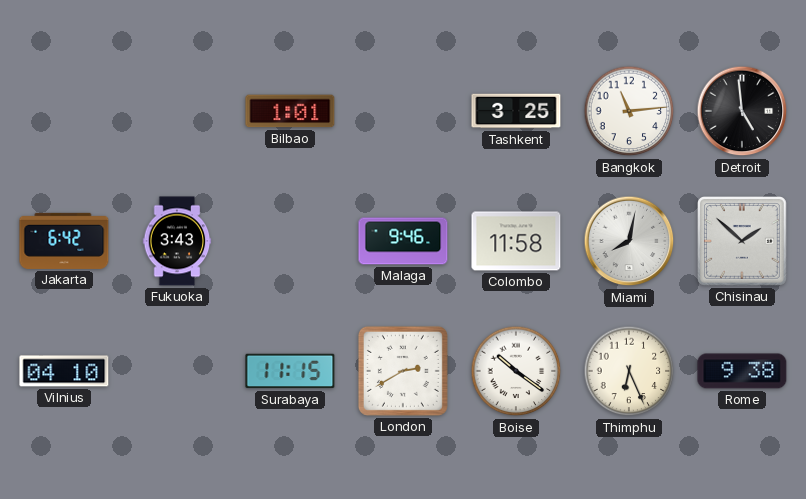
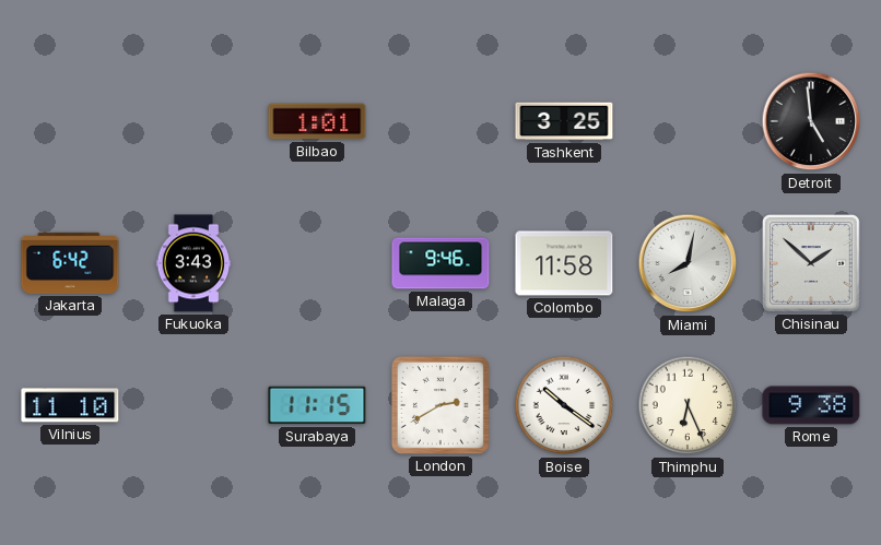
Bangkok: 11:14 -> none (629, 111)
Vilnius: 04:10 -> 11:10 (70, 405)
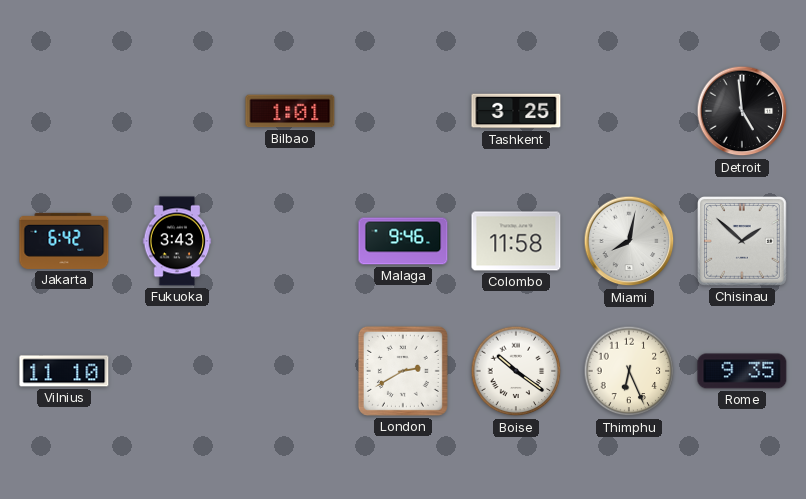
Surabaya: 11:15 -> none (317, 405)
Rome: 9:38 -> 9:35 (742, 371)
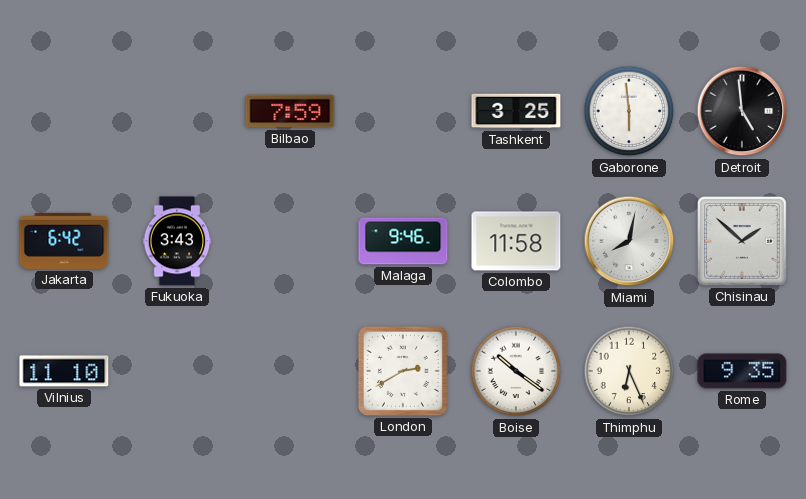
Bilbao: 1:01 -> 7:59 (290, 111)
Gaborone: none -> 5:59 (629, 111)
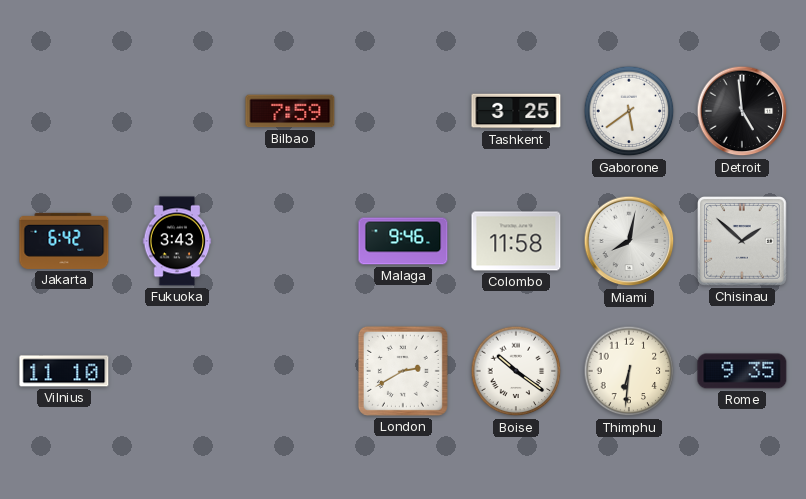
Gaborone: 5:59 -> 5:39 (629, 111)
Thimphu: 6:26 -> 6:31 (629, 371)
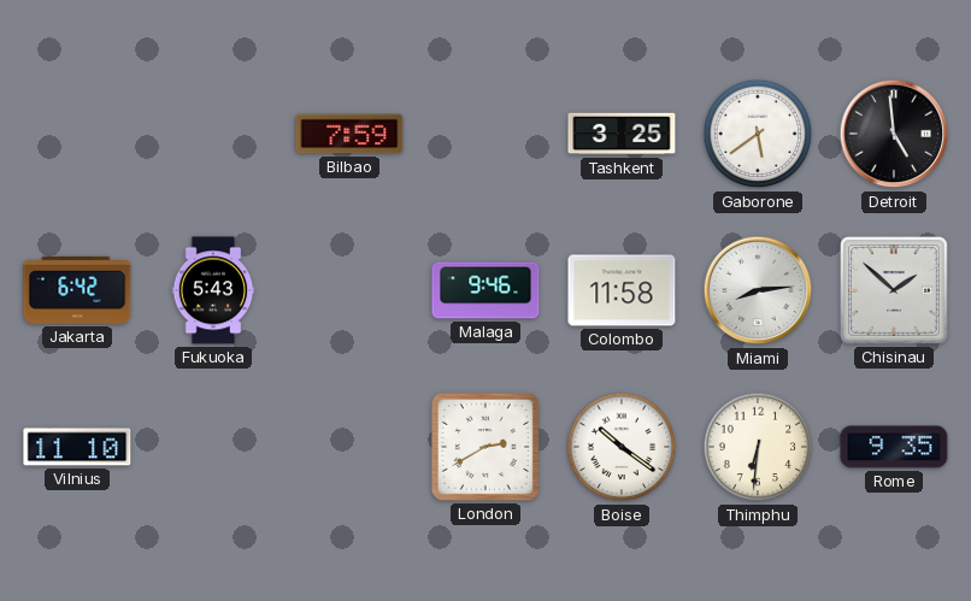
Fukuoka: 3:43 -> 5:43 (213, 290)
Miami: 8:02 -> 8:14 (758, 290)
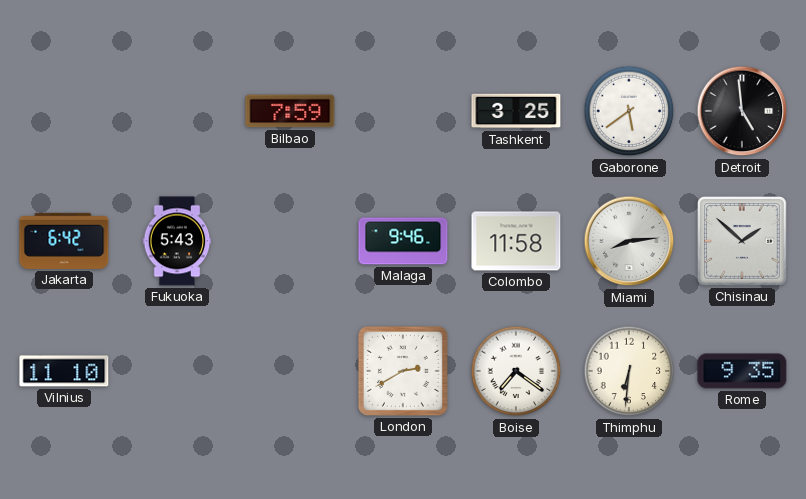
Boise: 10:21 -> 7:21 (516, 371)
